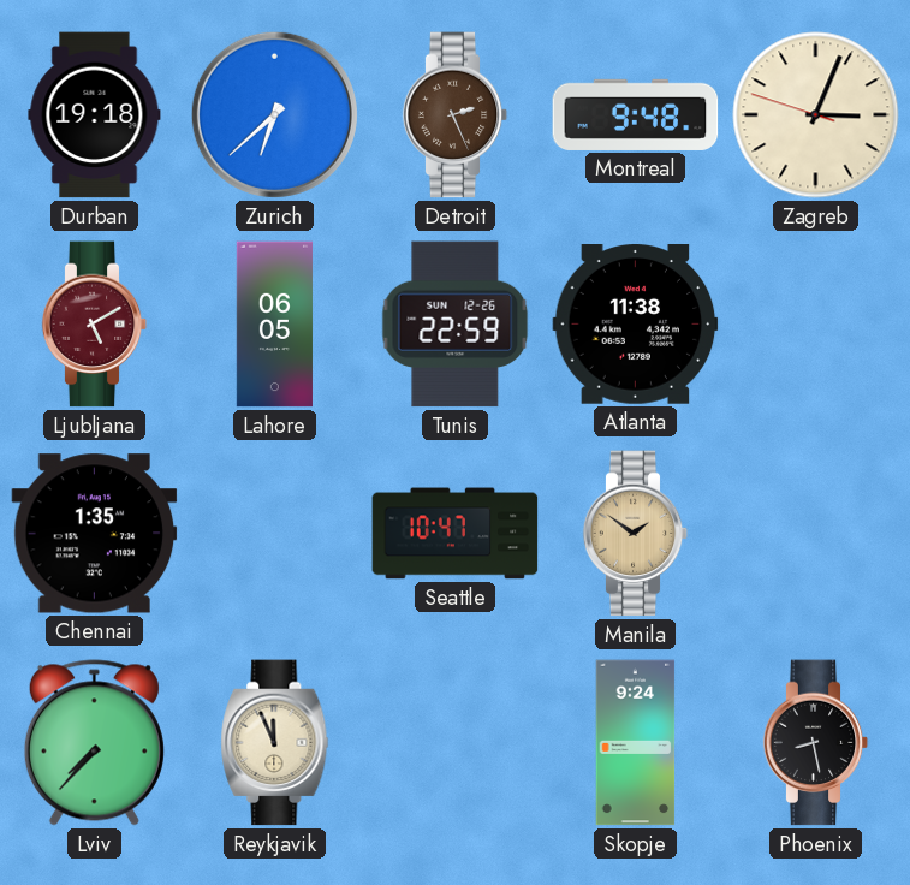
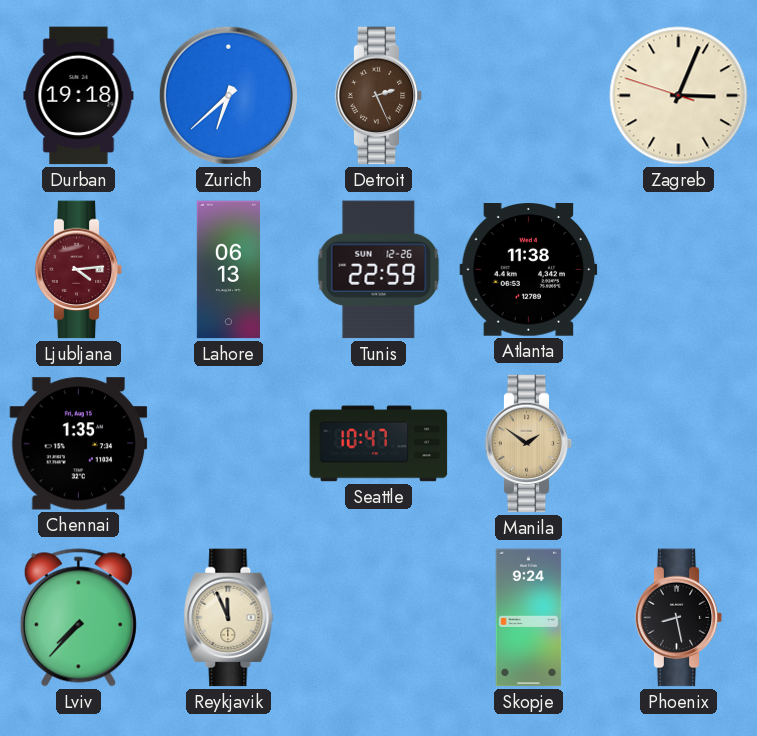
Montreal: 9:48 -> none (636, 114)
Ljubljana: 5:10 -> 4:14 (79, 270)
Lahore: 06:05 -> 06:13 (228, 270)
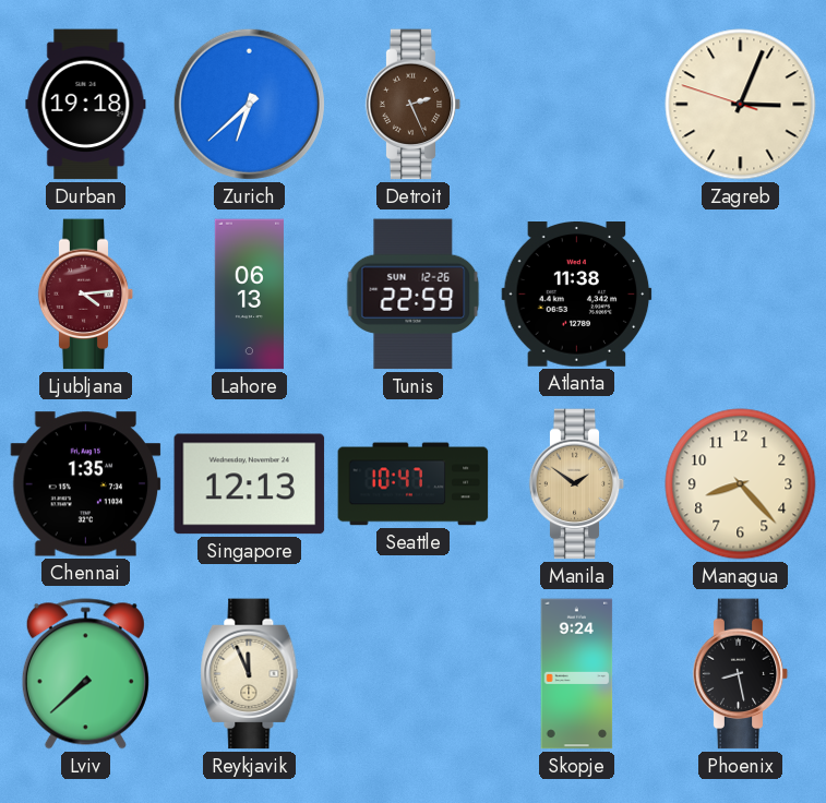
Singapore: none -> 12:13 (250, 484)
Managua: none -> 8:23 (741, 484)
Lviv: 7:37 -> 7:38 (85, 674)
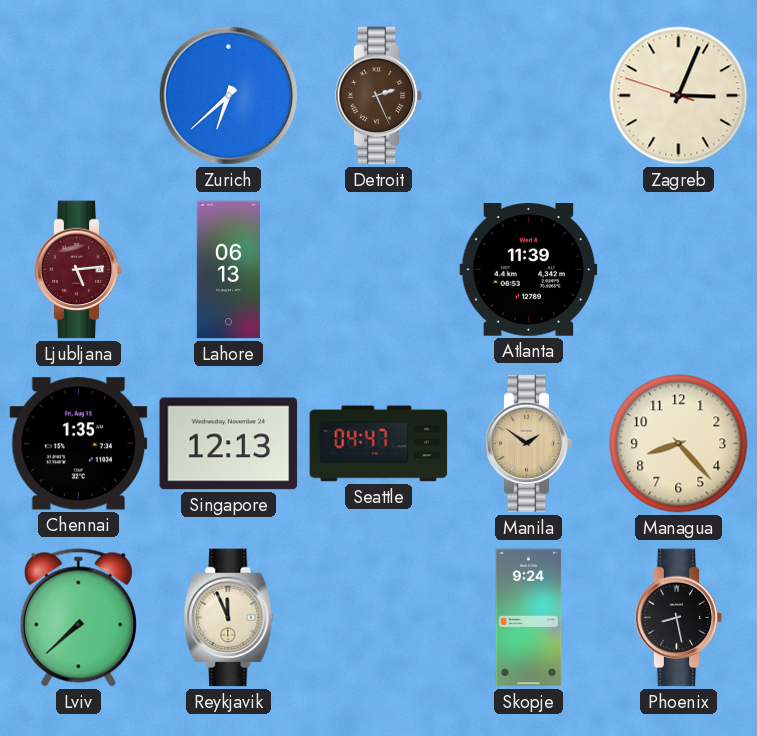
Durban: 19:18 -> none (86, 105)
Ljubljana: 4:14 -> 5:14 (79, 270)
Tunis: 22:59 -> none (414, 295)
Atlanta: 11:38 -> 11:39 (529, 270)
Seattle: 10:47 -> 04:47 (379, 444)
